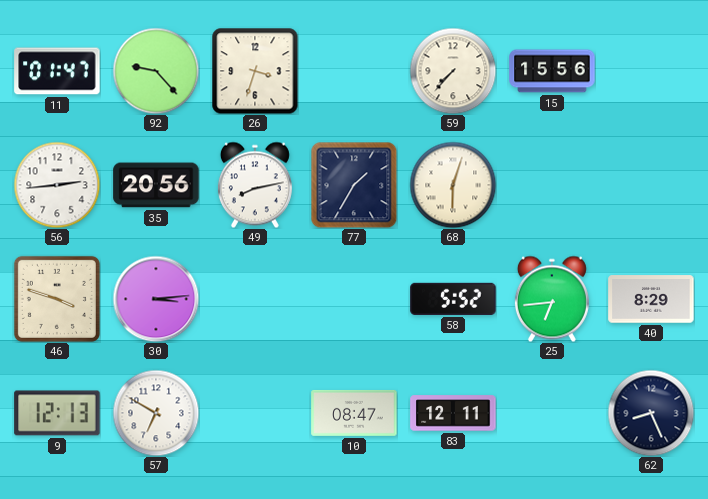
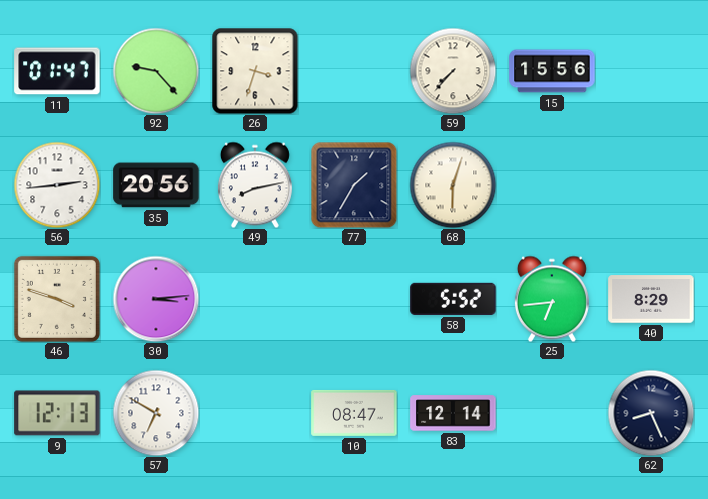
83: 12:11 -> 12:14 (453, 413)
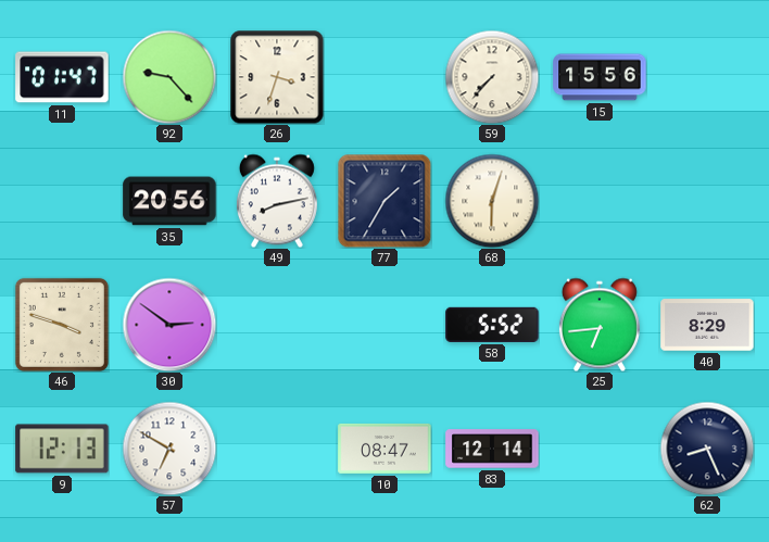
56: 2:44 -> none (57, 185)
30: 3:14 -> 2:51 (169, 325)
